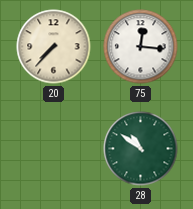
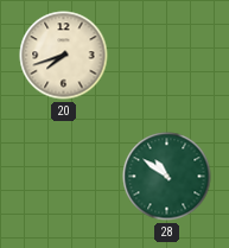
20: 7:37 -> 7:42 (64, 56)
75: 12:16 -> none (141, 47)
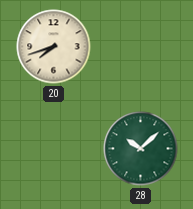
28: 10:51 -> 10:08 (141, 149)
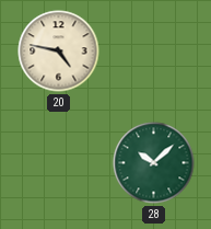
20: 7:42 -> 4:47 (59, 51)
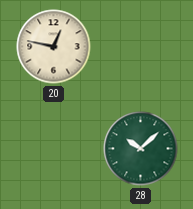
20: 4:47 -> 12:47 (54, 47)
